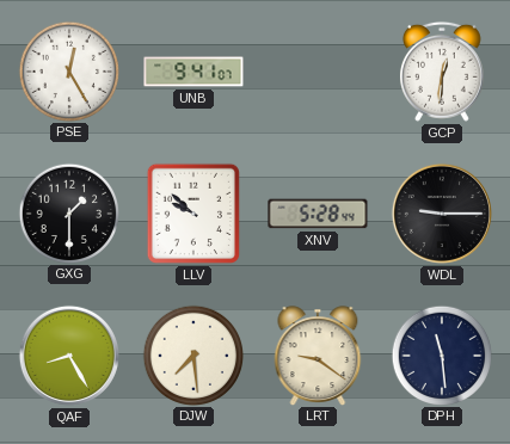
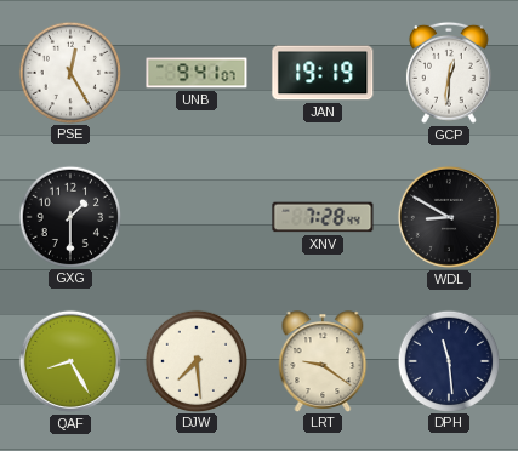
JAN: none -> 19:19 (323, 73)
LLV: 9:52 -> none (193, 214)
XNV: 5:28 -> 7:28 (323, 217)
WDL: 9:15 -> 8:50 (449, 217)
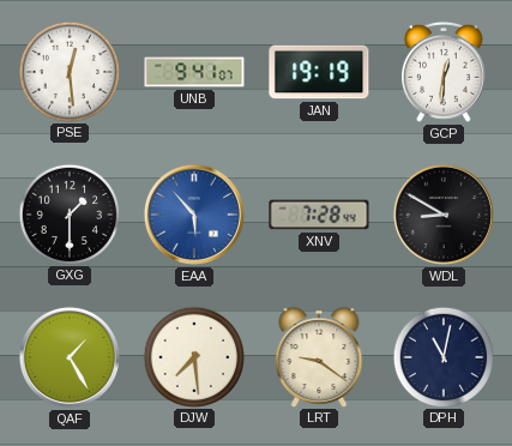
PSE: 12:25 -> 12:29 (68, 71)
EAA: none -> 5:53 (194, 215)
QAF: 8:25 -> 1:25 (70, 357)
DPH: 11:29 -> 11:02 (442, 356)
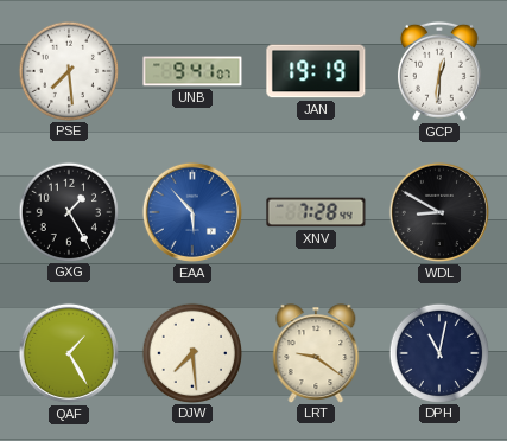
PSE: 12:29 -> 7:29 (68, 70)
GXG: 1:30 -> 1:25 (68, 211)
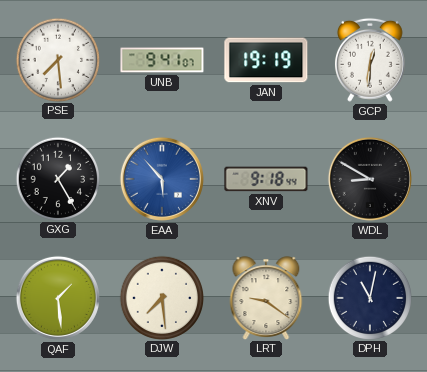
XNV: 7:28 -> 9:18 (266, 179)
QAF: 1:25 -> 1:29 (58, 298)
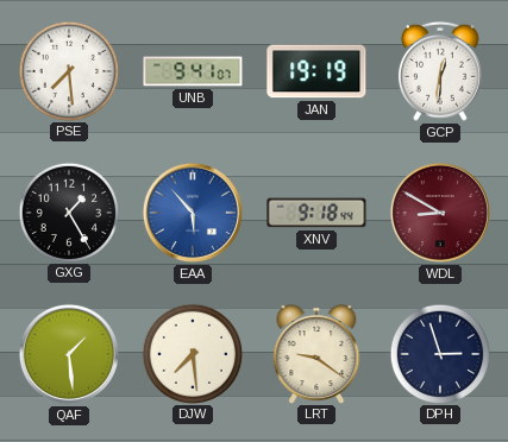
WDL dial: black -> burgundy (440, 213)
DPH: 11:02 -> 2:57 (439, 353)
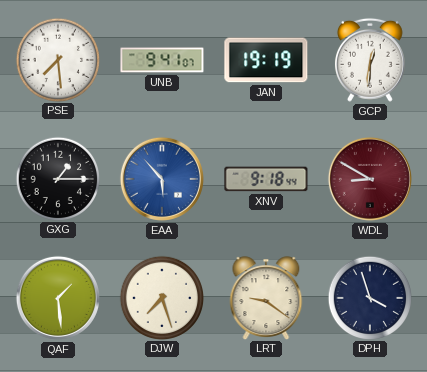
GXG: 1:25 -> 1:15 (57, 178)
DJW: 7:29 -> 7:27 (161, 297)
DPH: 2:57 -> 3:57 (369, 297)
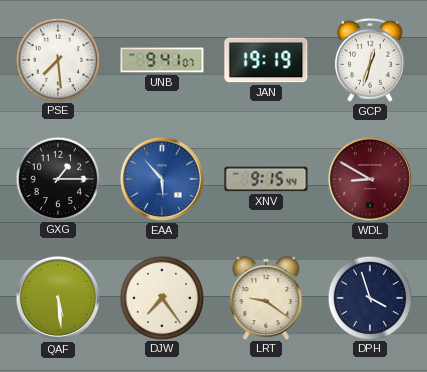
GCP: 12:31 -> 12:33 (370, 60)
XNV: 9:18 -> 9:15 (266, 179)
QAF: 1:29 -> 5:29 (58, 298)
DJW: 7:27 -> 7:24 (161, 297)
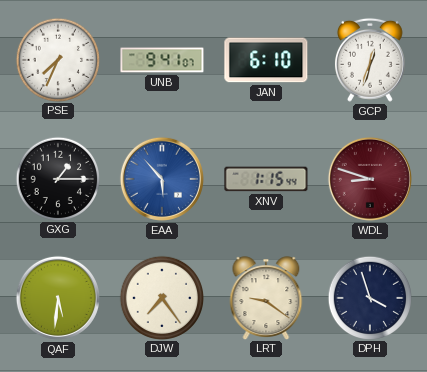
PSE: 7:29 -> 7:34 (57, 59)
JAN: 19:19 -> 6:10 (266, 60)
XNV: 9:15 -> 1:15 (266, 179)
WDL: 8:50 -> 8:48 (370, 179)
QAF: 5:29 -> 5:31 (58, 298)
